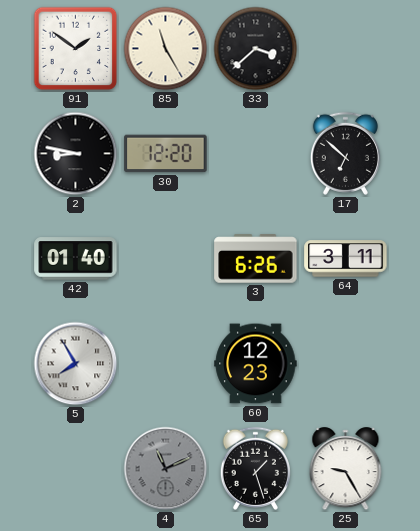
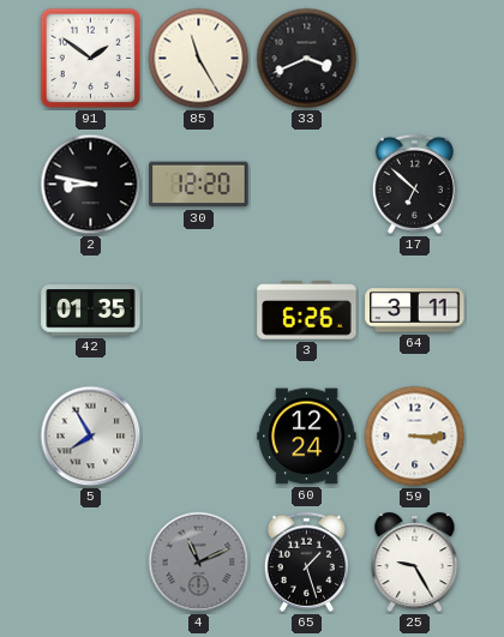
33: 3:38 -> 3:41 (307, 59)
42: 01:40 -> 01:35 (91, 311)
60: 12:23 -> 12:24 (307, 437)
59: none -> 3:15 (415, 437)
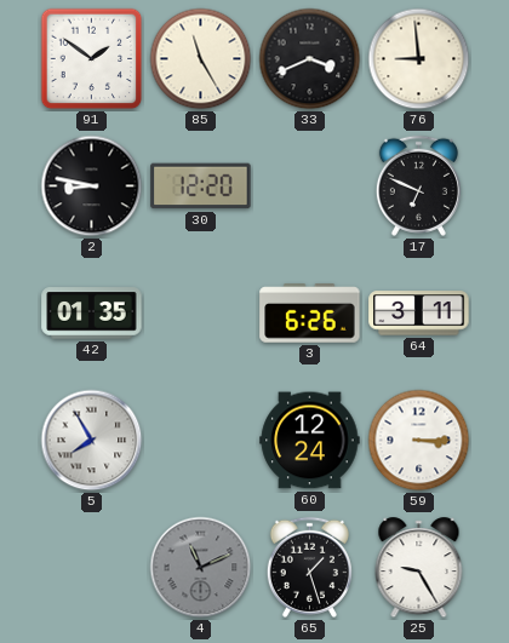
76: none -> 8:59 (419, 59)
17: 6:52 -> 6:49 (418, 185)
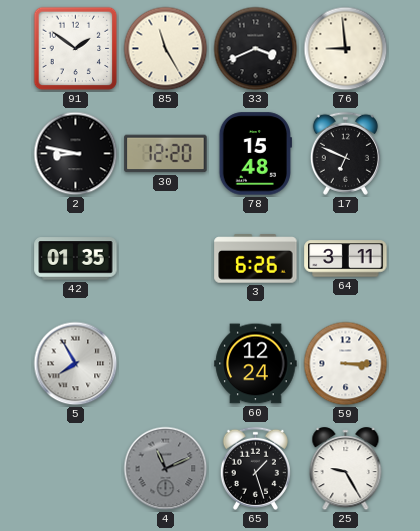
78: none -> 15:48 (255, 154)
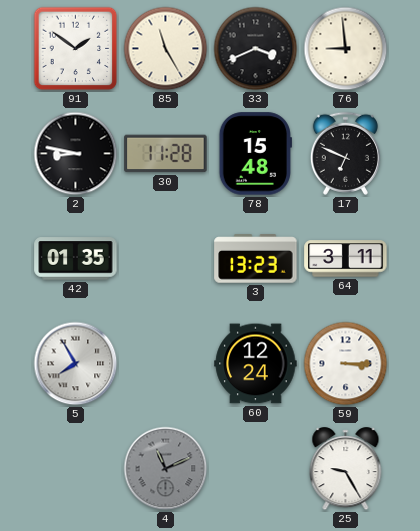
30: 12:20 -> 11:28 (166, 154)
3: 6:26 -> 13:23 (256, 259)
65: 1:27 -> none (255, 468)
